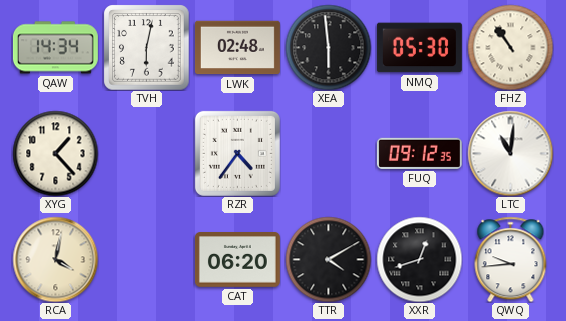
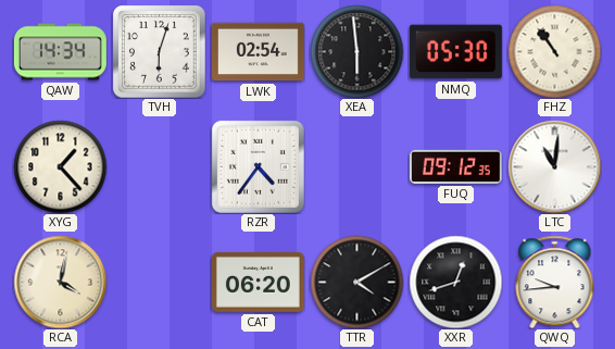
TVH: 6:02 -> 6:03 (159, 51)
LWK: 02:48 -> 02:54 (258, 52)
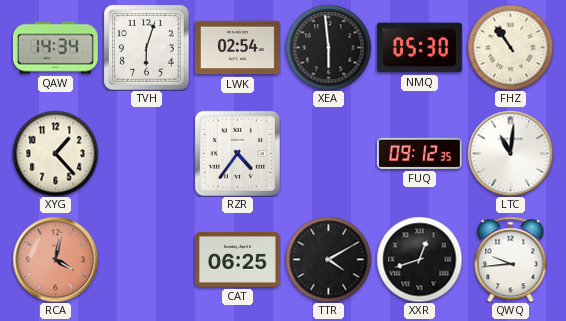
RCA dial: cream -> salmon (55, 259)
CAT: 06:20 -> 06:25 (237, 260)
